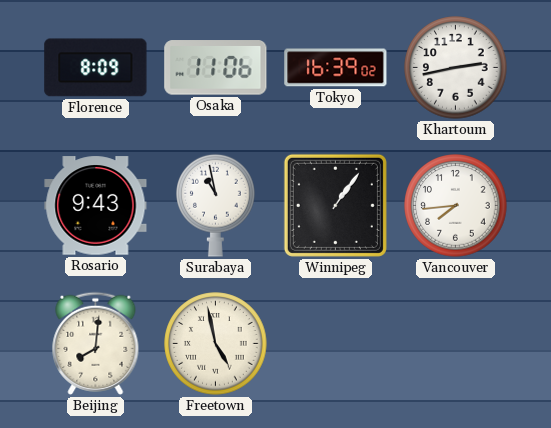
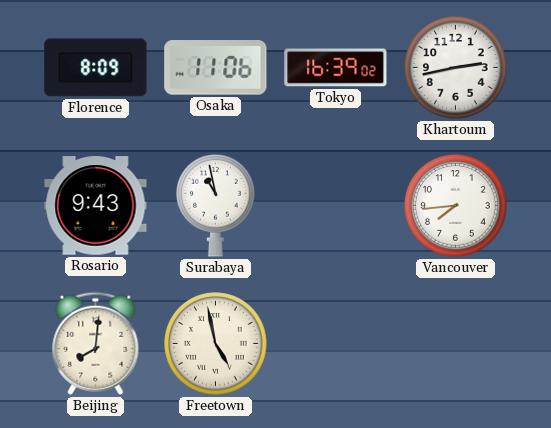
Winnipeg: 1:06 -> none (335, 205)
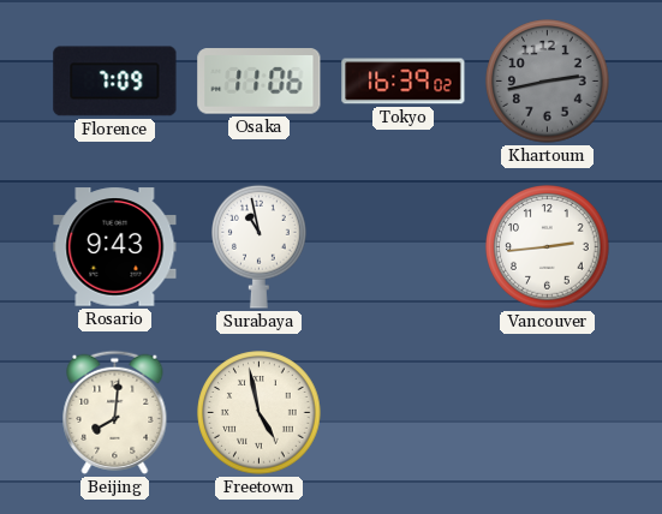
Florence: 8:09 -> 7:09 (115, 82)
Khartoum dial: white -> grey (548, 82)
Vancouver: 7:44 -> 2:44 (548, 247)
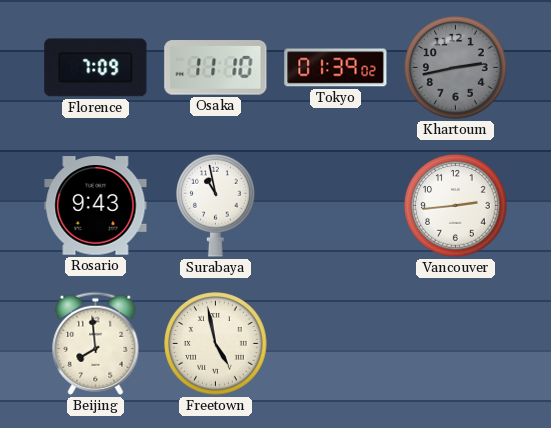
Osaka: 11:06 -> 11:10 (216, 68)
Tokyo: 16:39 -> 01:39 (336, 68)
Beijing: 8:01 -> 7:59 (96, 343)
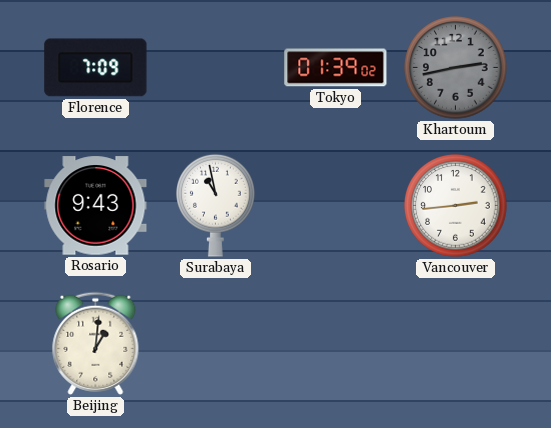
Osaka: 11:10 -> none (216, 68)
Beijing: 7:59 -> 1:01 (96, 343)
Freetown: 4:58 -> none (216, 344)
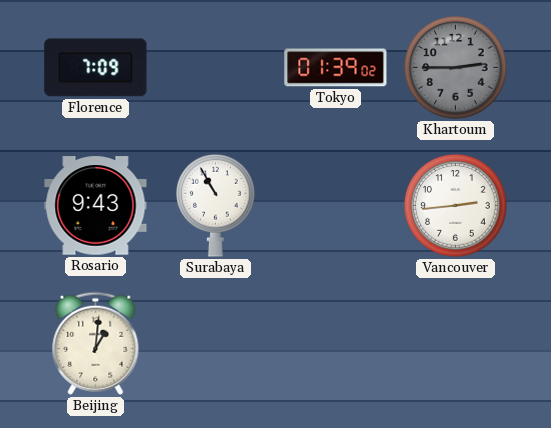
Khartoum: 2:43 -> 2:45 (456, 68)
Surabaya: 10:58 -> 10:55 (216, 205)
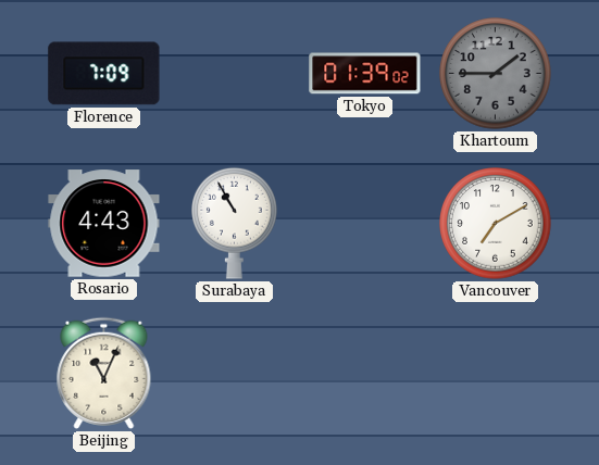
Khartoum: 2:45 -> 1:45 (496, 74)
Rosario: 9:43 -> 4:43 (104, 224)
Vancouver: 2:44 -> 7:10 (496, 224)
Beijing: 1:01 -> 11:04 (104, 373)
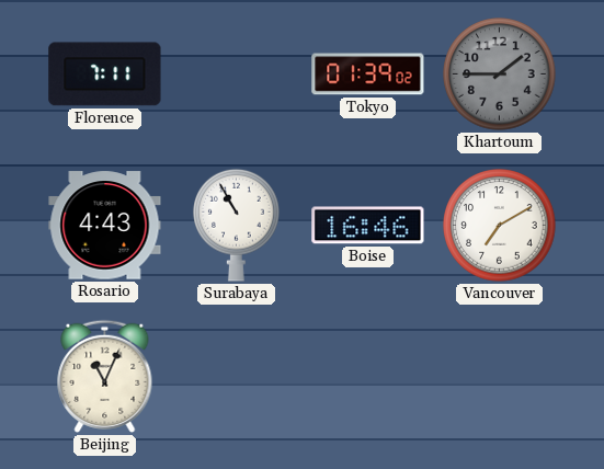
Florence: 7:09 -> 7:11 (105, 75)
Boise: none -> 16:46 (368, 226)
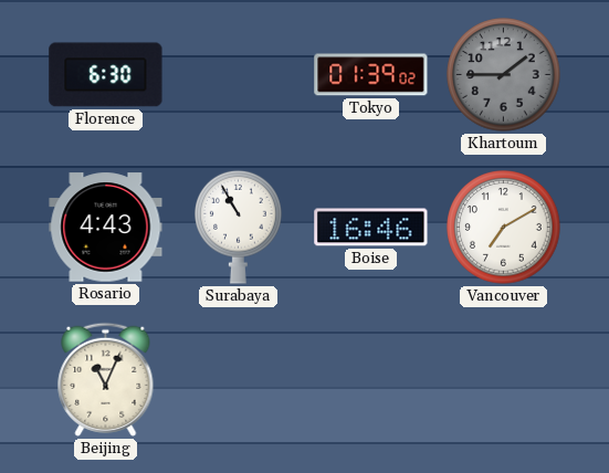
Florence: 7:11 -> 6:30 (106, 75)
